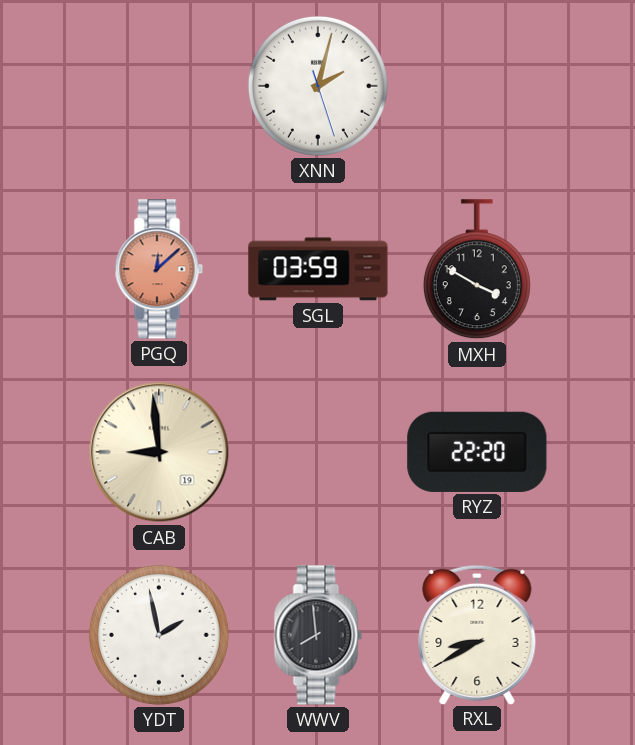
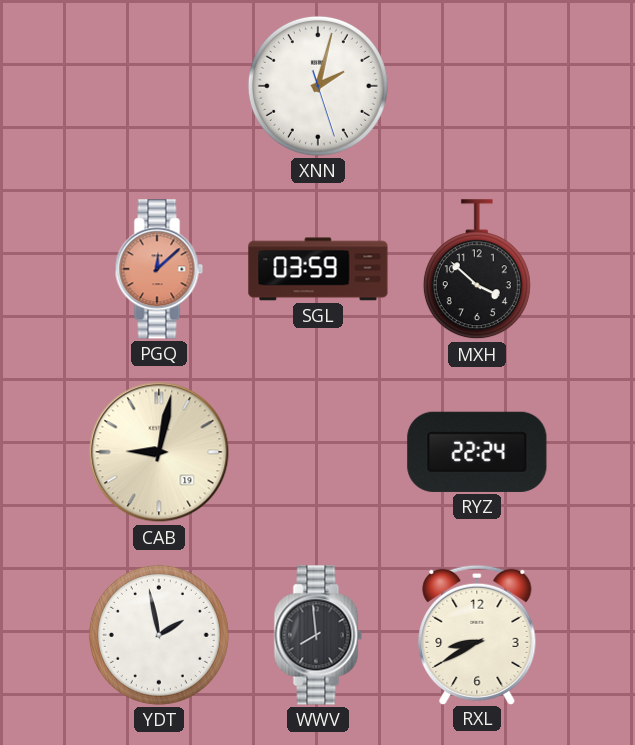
MXH: 3:50 -> 3:52 (477, 270)
CAB: 8:59 -> 9:02 (159, 452)
RYZ: 22:20 -> 22:24 (477, 452)
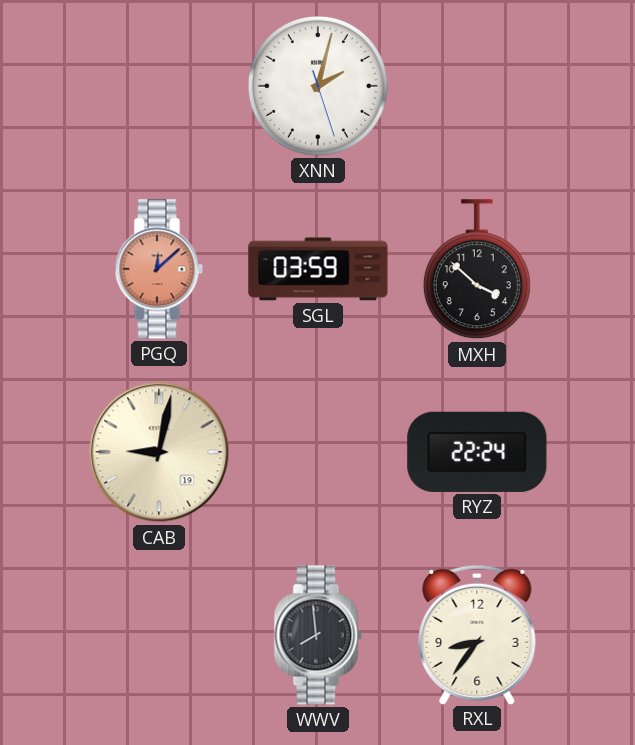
YDT: 1:58 -> none (159, 635)
RXL: 8:40 -> 8:36 (477, 634)
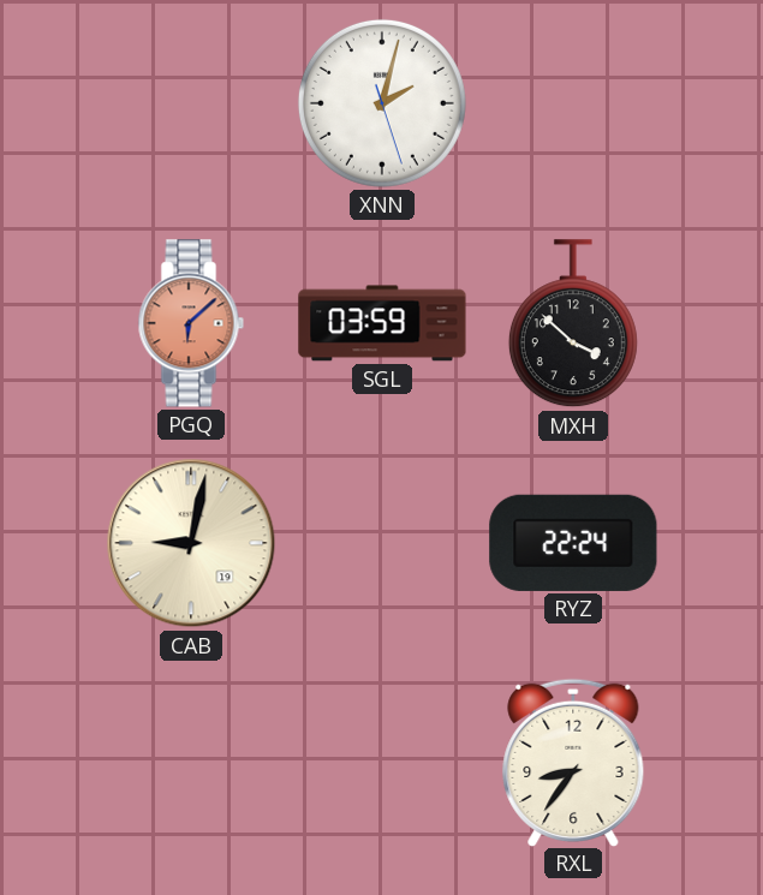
PGQ: 12:08 -> 6:08 (191, 323)
WWV: 7:59 -> none (318, 635)
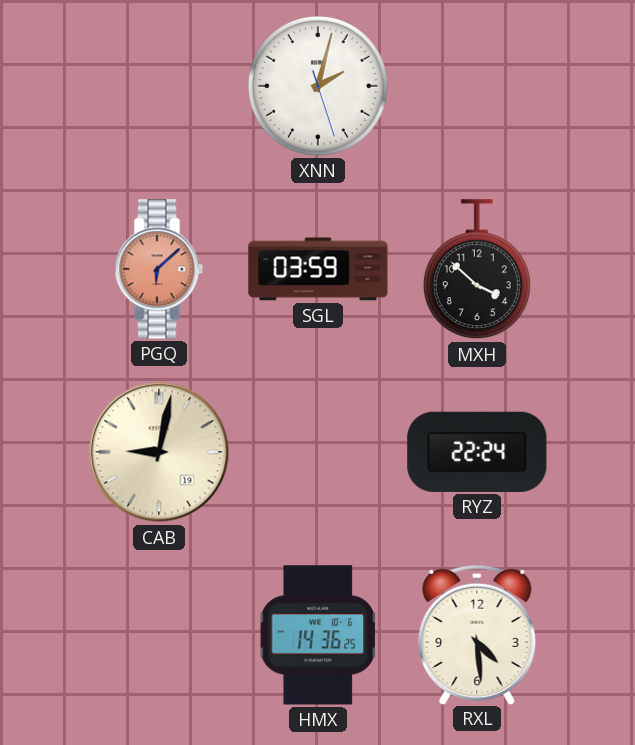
HMX: none -> 14:36 (317, 635)
RXL: 8:36 -> 4:29 (477, 634)
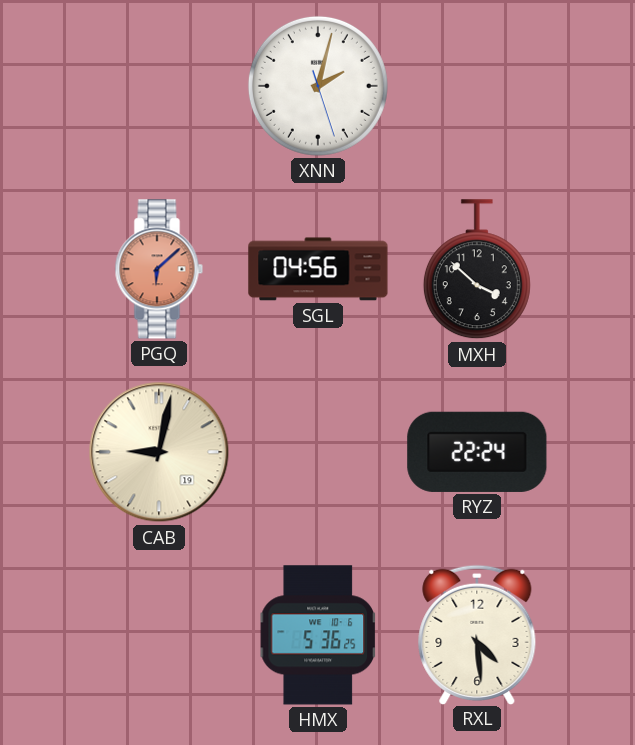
SGL: 03:59 -> 04:56 (318, 269)
HMX: 14:36 -> 5:36 (317, 635)
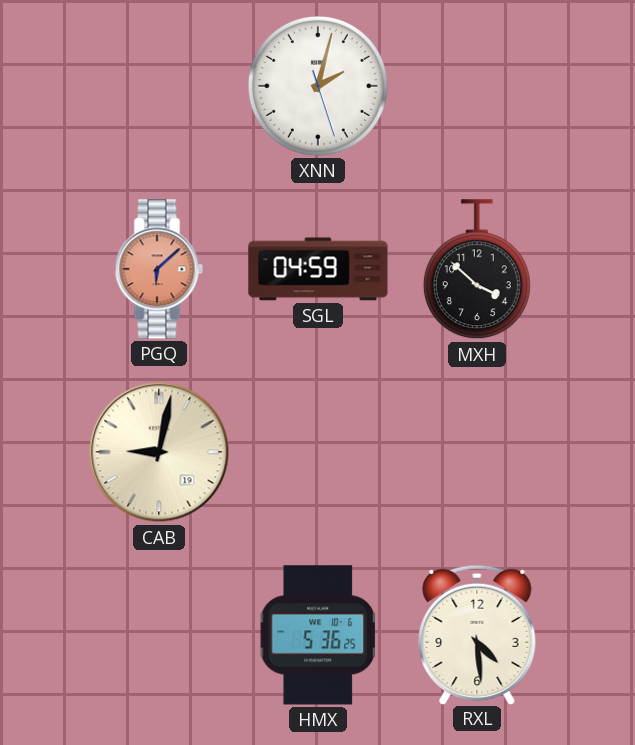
SGL: 04:56 -> 04:59 (318, 269)
RYZ: 22:24 -> none (477, 452)
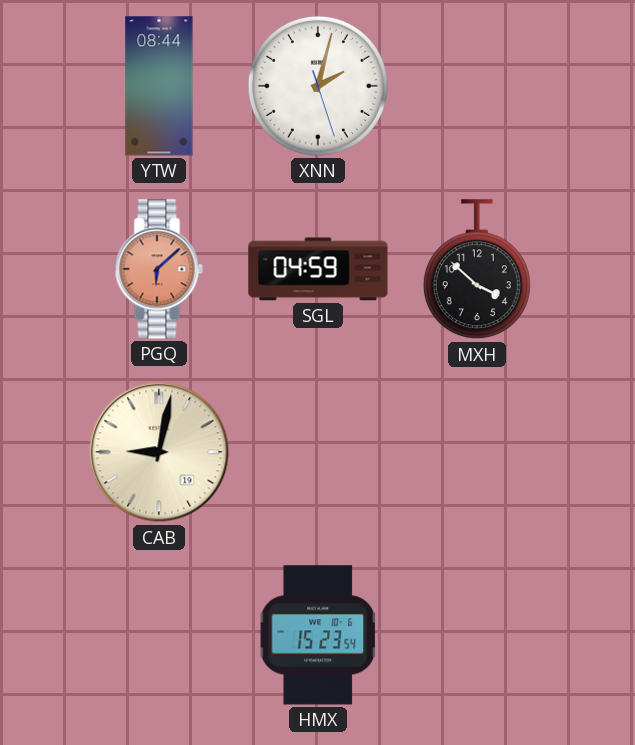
YTW: none -> 08:44 (159, 86)
HMX: 5:36 -> 15:23 (317, 635)
RXL: 4:29 -> none (477, 634)
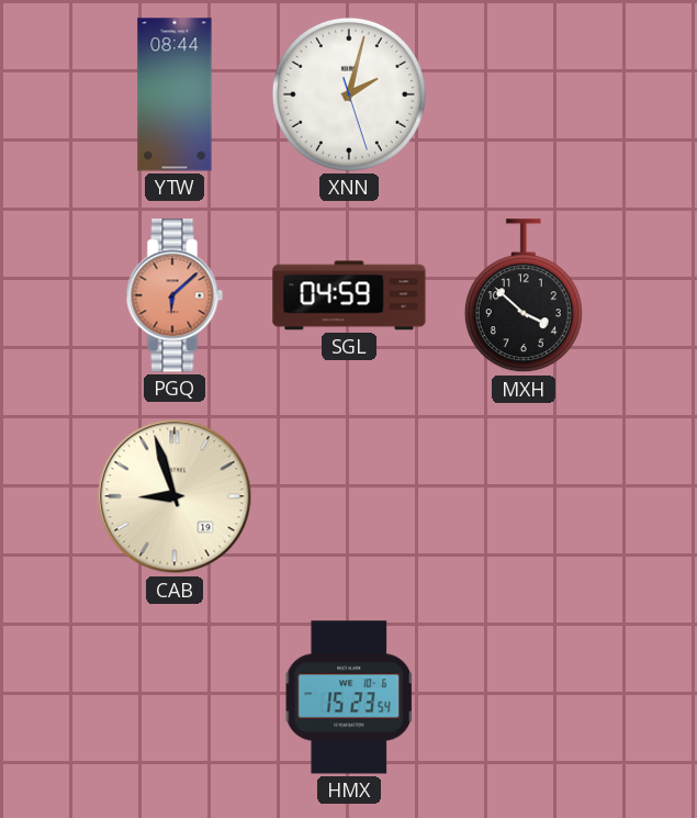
CAB: 9:02 -> 8:57 (175, 496)
